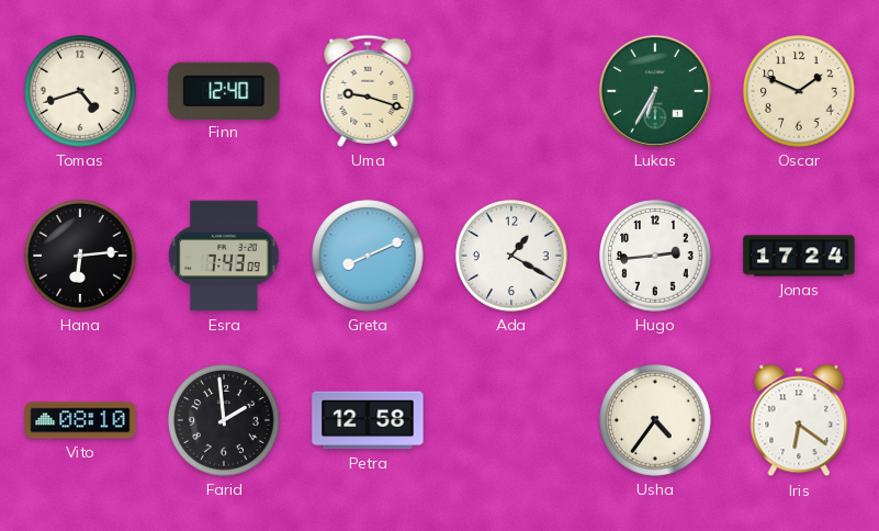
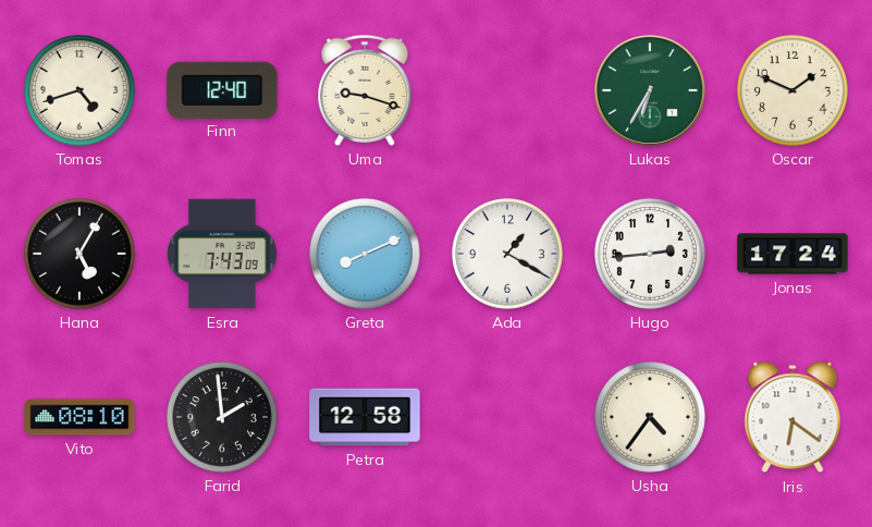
Hana: 6:14 -> 5:05 (79, 254)
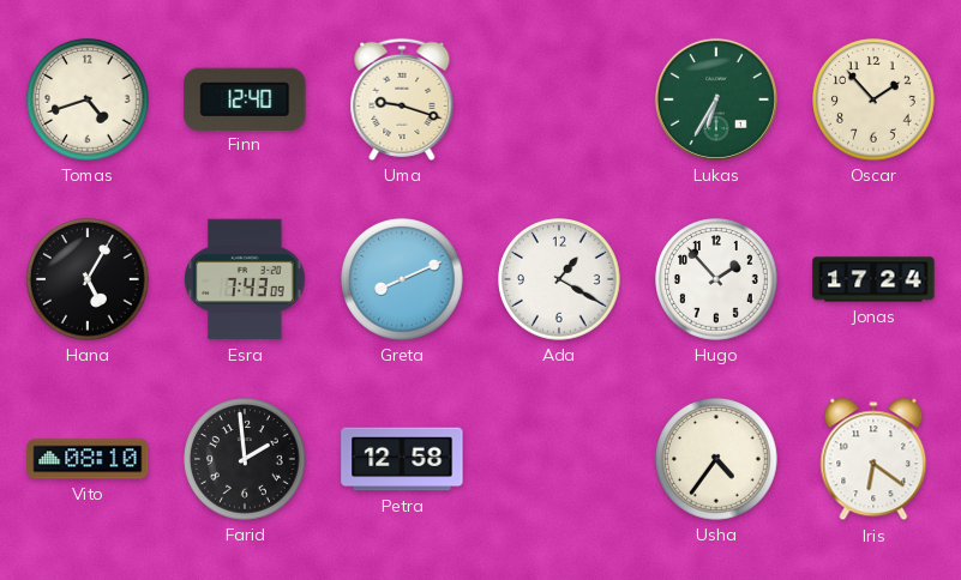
Oscar: 1:49 -> 1:53 (873, 99)
Hugo: 2:44 -> 1:53 (716, 279)
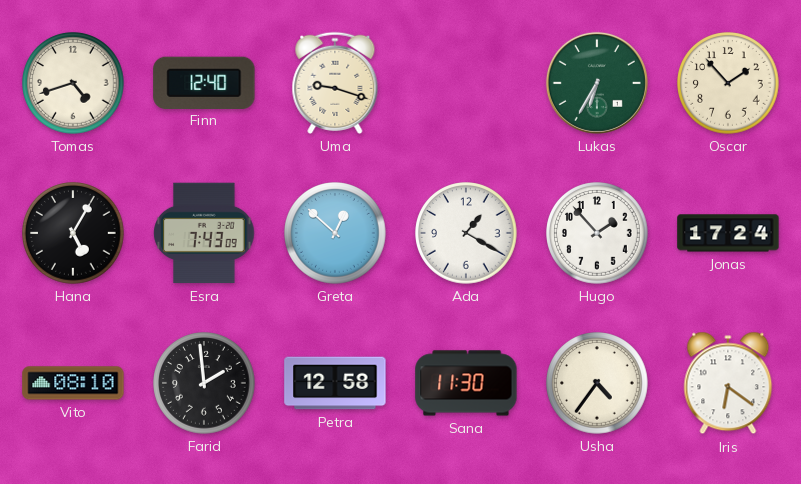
Greta: 8:11 -> 12:52 (335, 233)
Sana: none -> 11:30 (466, 383)
